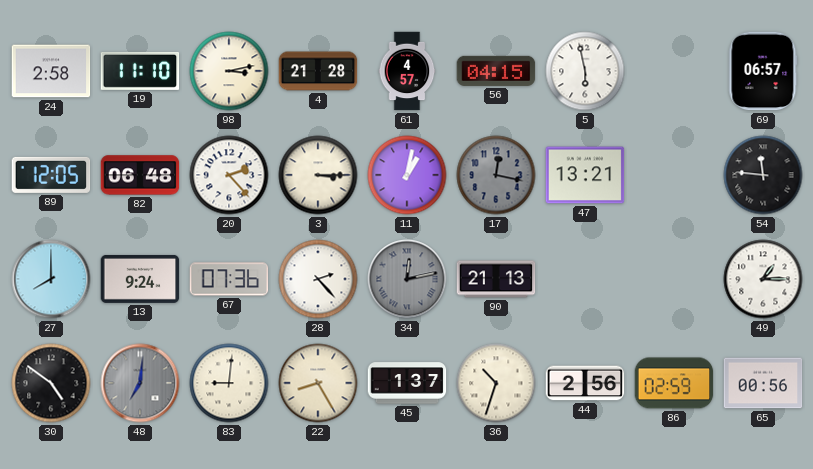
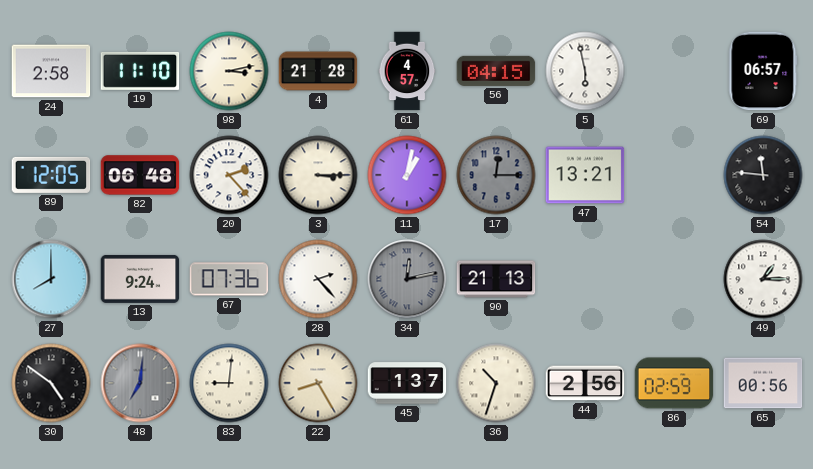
17: 12:17 -> 12:15 (496, 175)
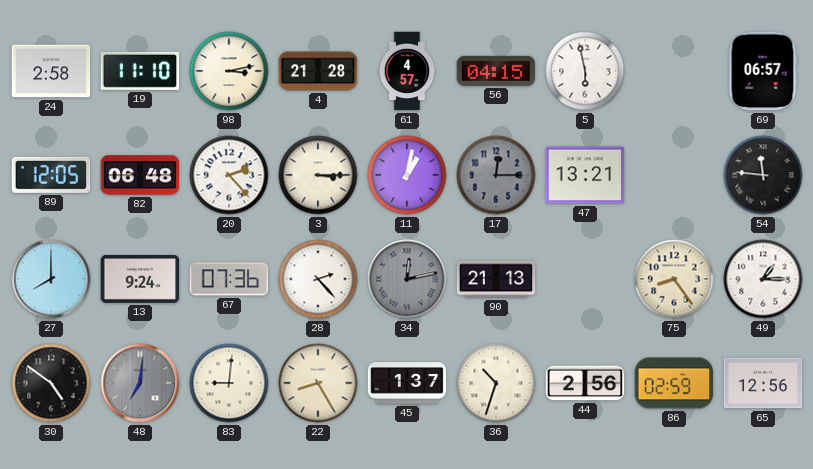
75: none -> 8:24 (674, 279)
65: 00:56 -> 12:56 (763, 383)
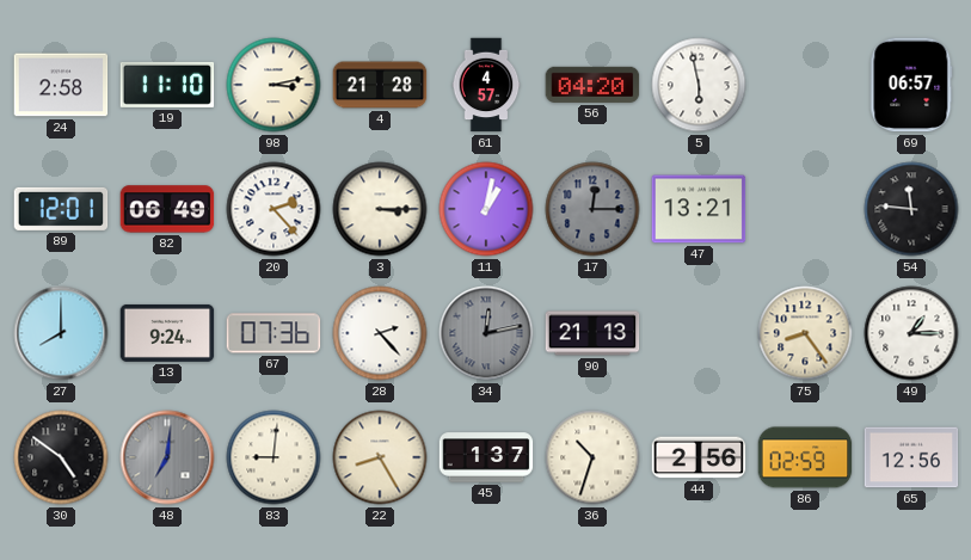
56: 04:15 -> 04:20 (592, 85)
89: 12:05 -> 12:01 (61, 209)
82: 06:48 -> 06:49 (167, 209)
